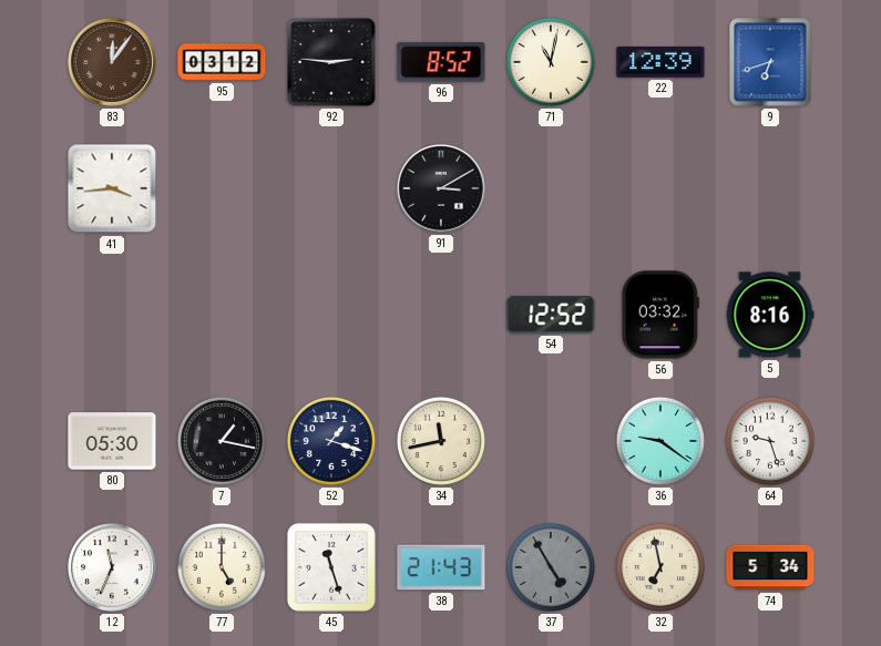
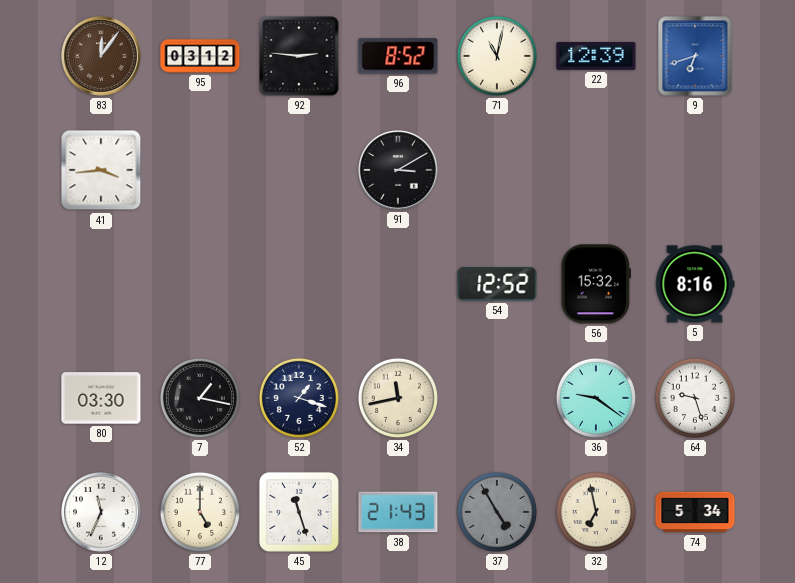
56: 03:32 -> 15:32 (596, 284)
80: 05:30 -> 03:30 (101, 398)
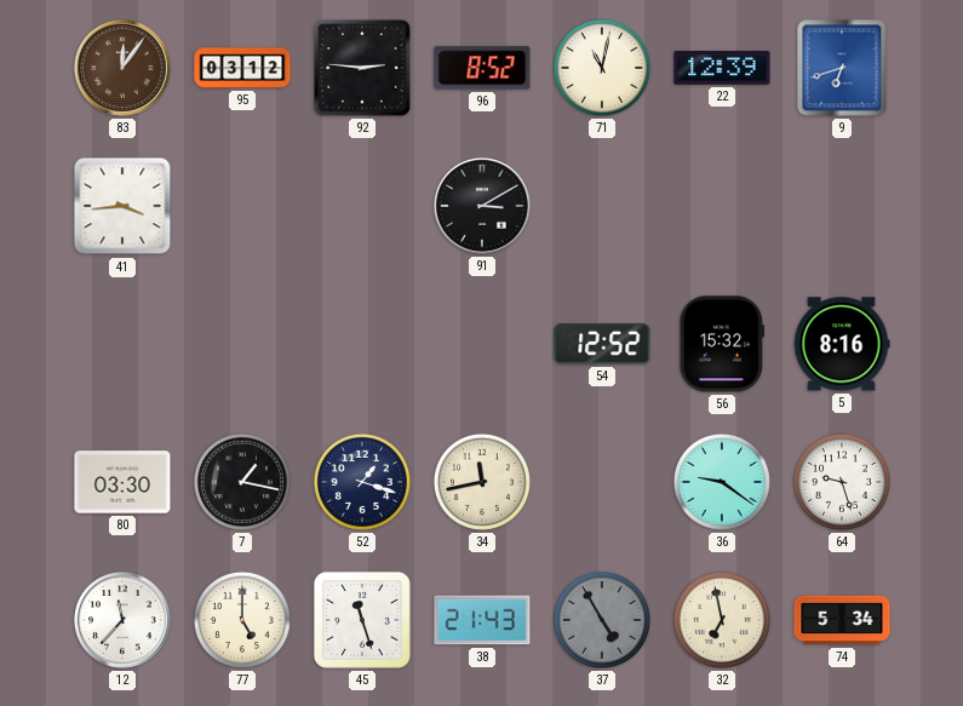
12: 11:34 -> 11:37 (124, 621)
